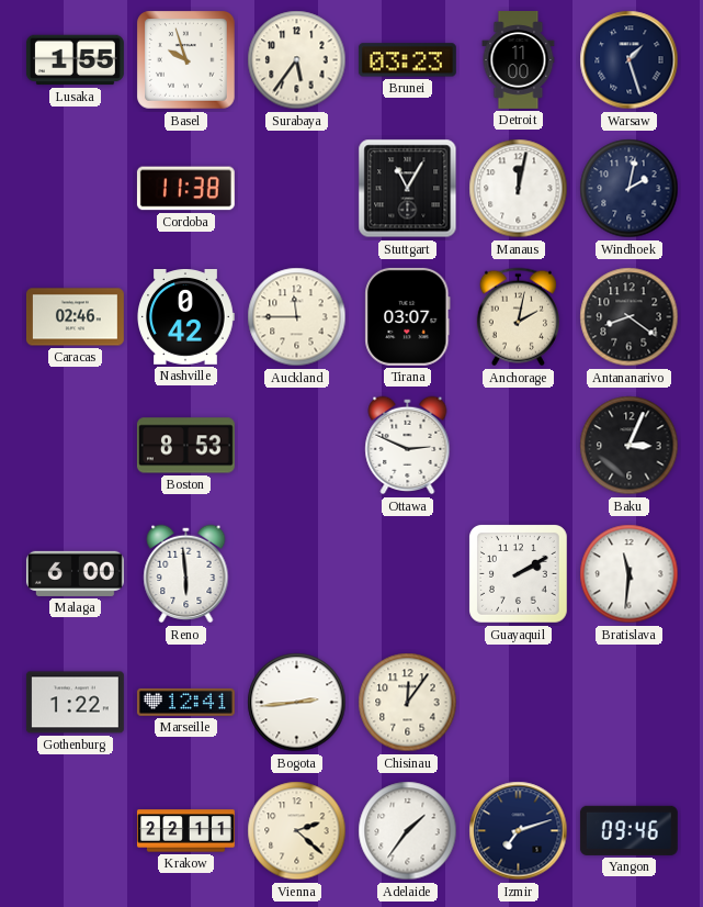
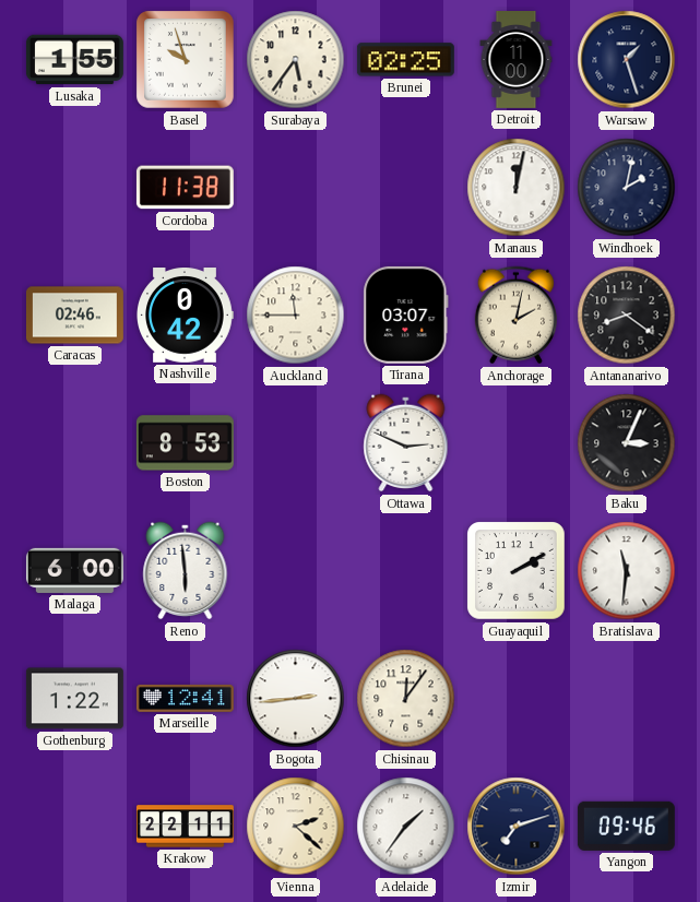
Brunei: 03:23 -> 02:25 (405, 60)
Stuttgart: 11:05 -> none (408, 189)
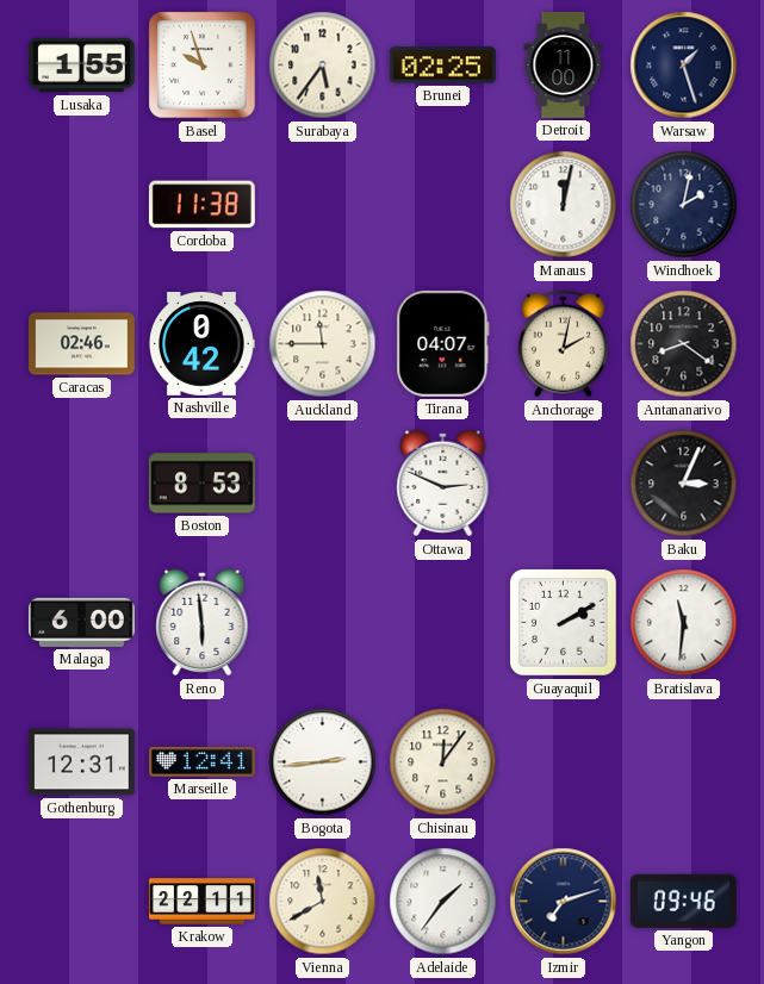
Tirana: 03:07 -> 04:07 (443, 343)
Gothenburg: 1:22 -> 12:31 (81, 762)
Vienna: 2:22 -> 11:40 (323, 902)
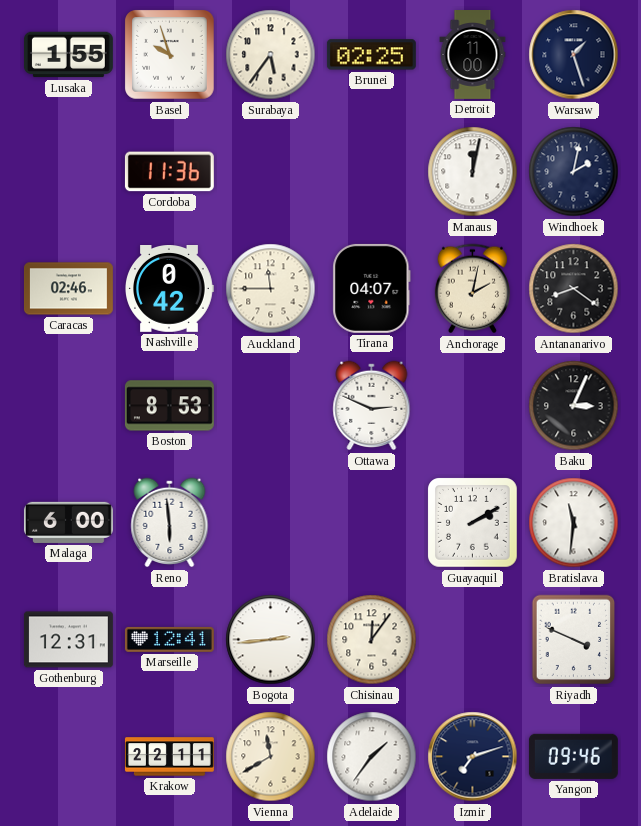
Cordoba: 11:38 -> 11:36 (169, 172)
Riyadh: none -> 3:49 (574, 640)
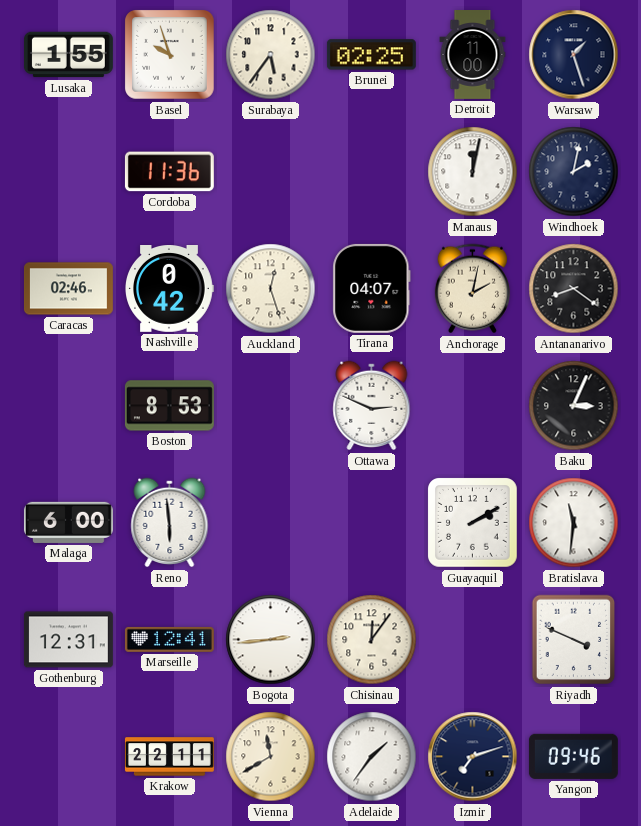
Auckland: 11:45 -> 12:27 (271, 289)
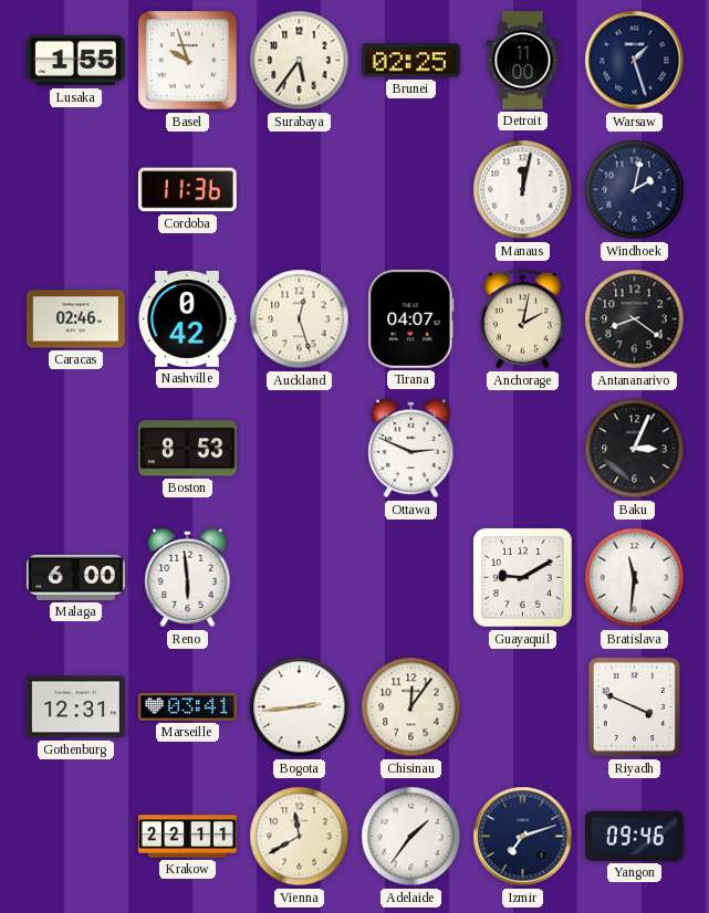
Guayaquil: 2:10 -> 9:10 (523, 578)
Marseille: 12:41 -> 03:41 (187, 706)
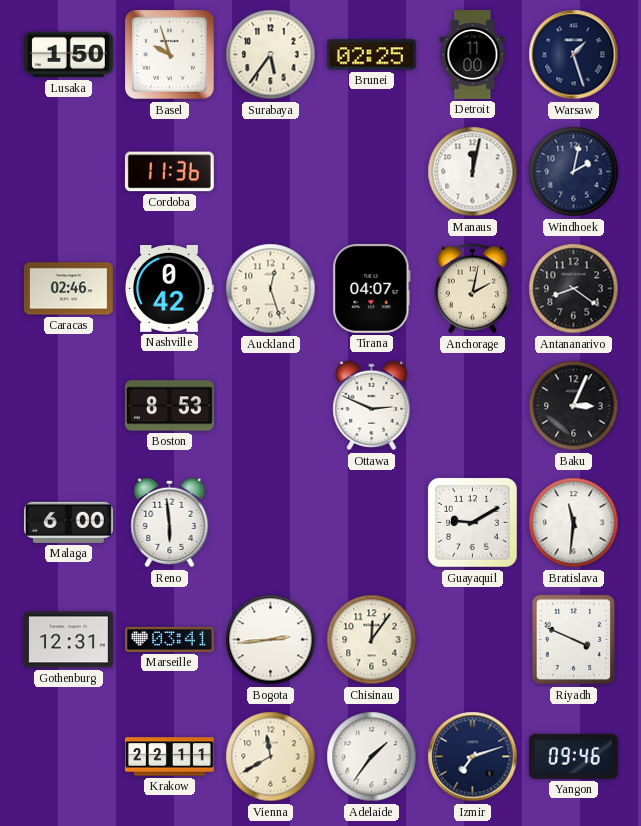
Lusaka: 1:55 -> 1:50 (68, 55)
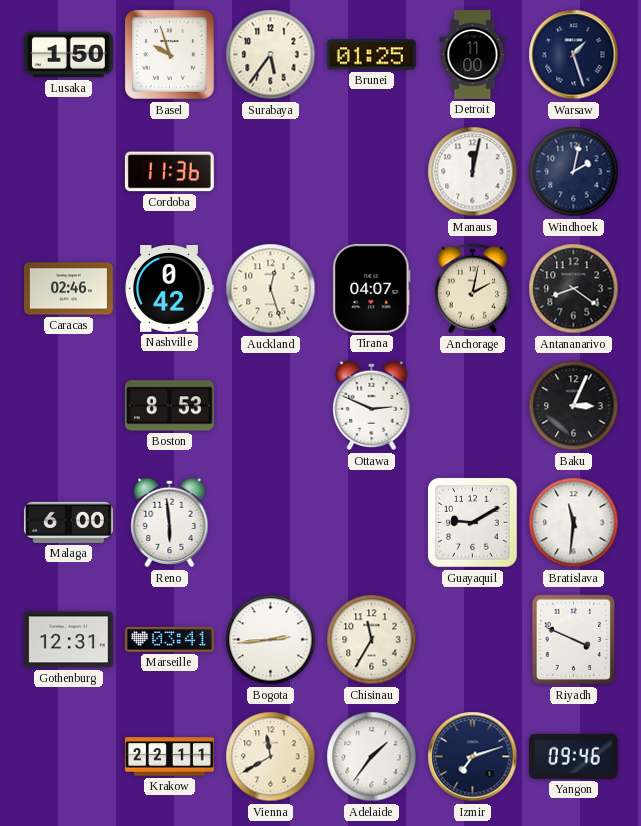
Brunei: 02:25 -> 01:25 (371, 55)
Chisinau: 12:06 -> 11:35 (372, 640)
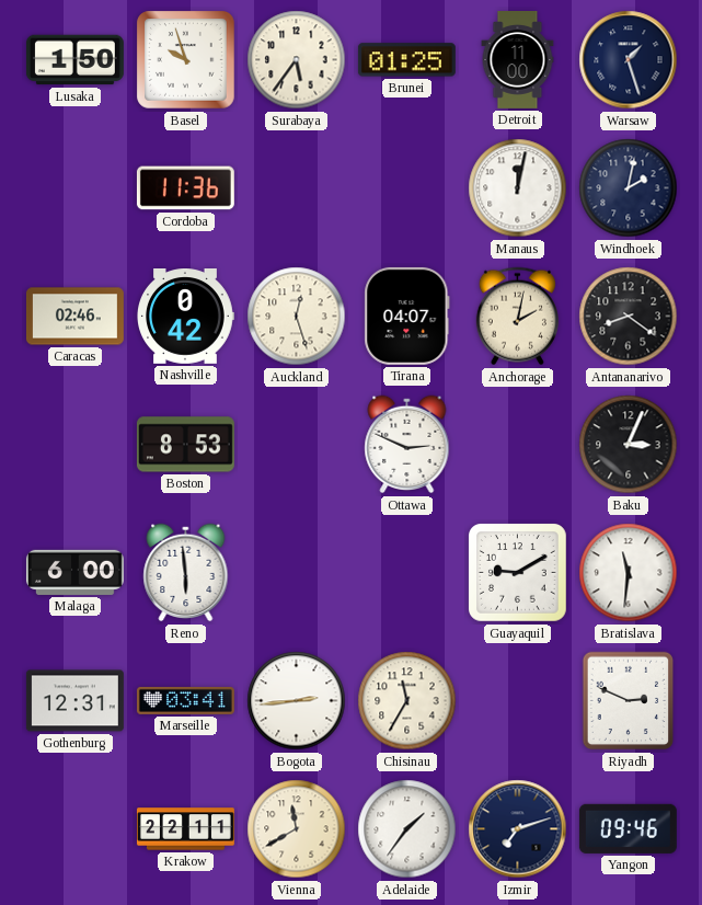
Riyadh: 3:49 -> 2:49 (629, 701)
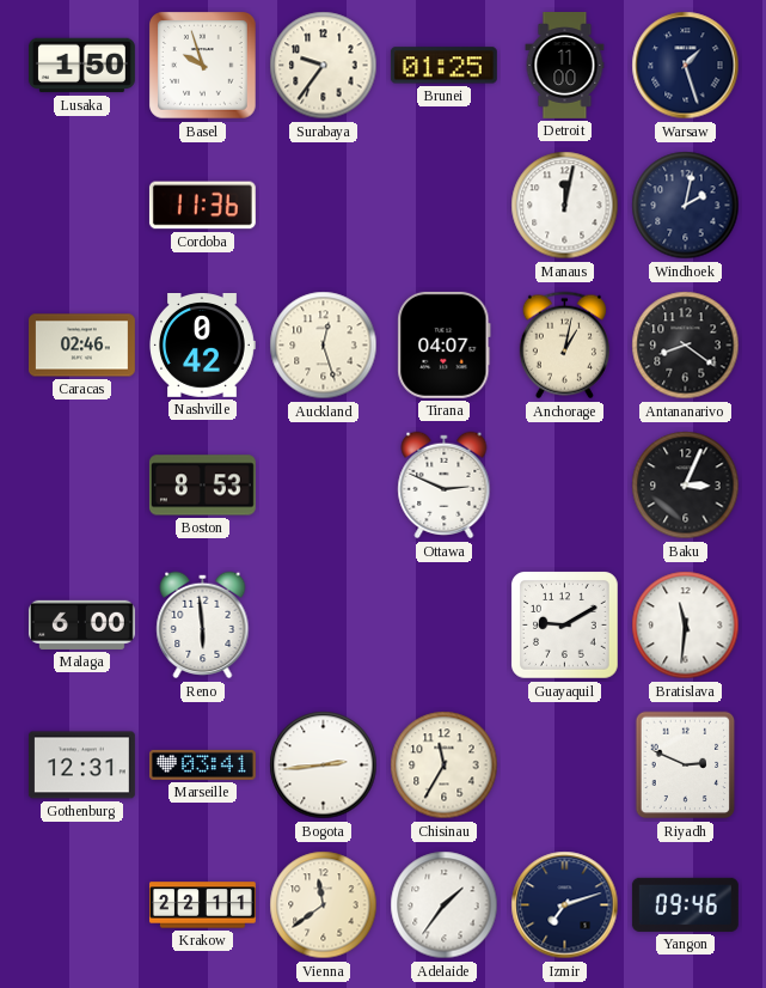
Surabaya: 5:36 -> 9:36 (324, 66)
Anchorage: 2:02 -> 1:02 (564, 346)
Vienna: 11:40 -> 11:39 (324, 905)
